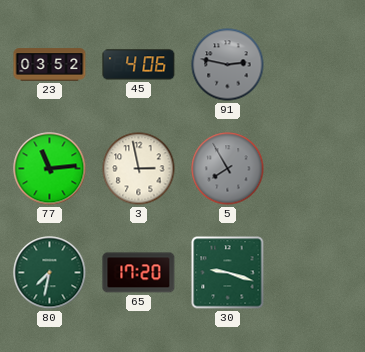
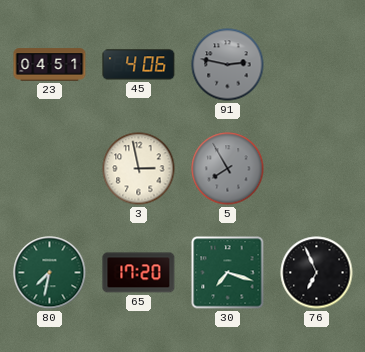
23: 03:52 -> 04:51 (50, 65)
77: 11:14 -> none (50, 169)
30: 9:18 -> 7:18 (228, 273)
76: none -> 6:56 (317, 273)
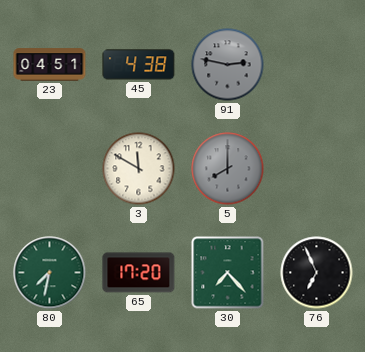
45: 4:06 -> 4:38 (139, 65)
3: 2:58 -> 11:50 (139, 169)
5: 7:55 -> 8:00 (228, 169)
30: 7:18 -> 7:23 (228, 273)
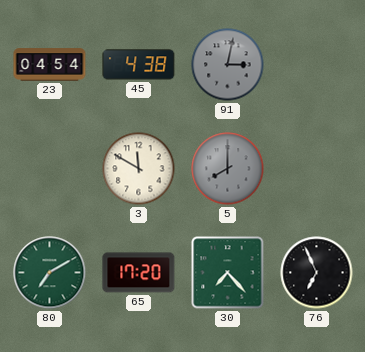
23: 04:51 -> 04:54 (50, 65)
91: 2:47 -> 3:02 (228, 65)
80: 7:32 -> 7:10 (50, 273)
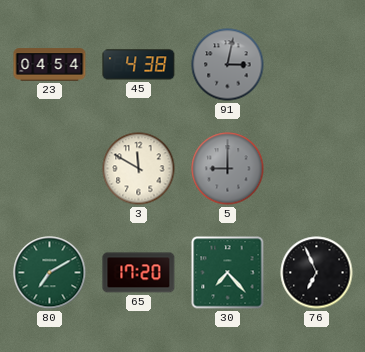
5: 8:00 -> 9:00 (228, 169)
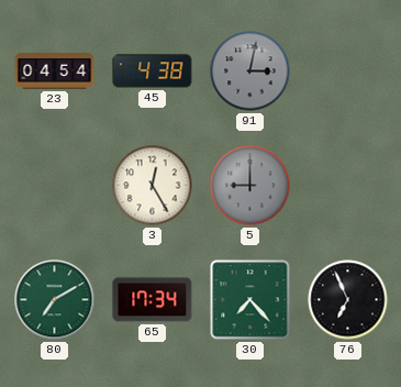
3: 11:50 -> 12:25 (153, 186)
65: 17:20 -> 17:34 (153, 300)
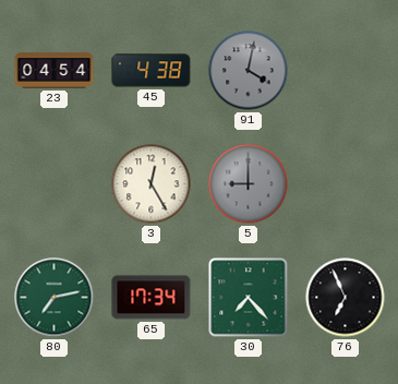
91: 3:02 -> 4:02 (249, 71)
80: 7:10 -> 7:13 (55, 298)
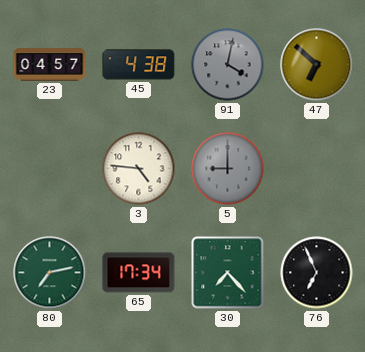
23: 04:54 -> 04:57 (50, 65)
47: none -> 6:52 (317, 65)
3: 12:25 -> 4:46 (139, 169)
